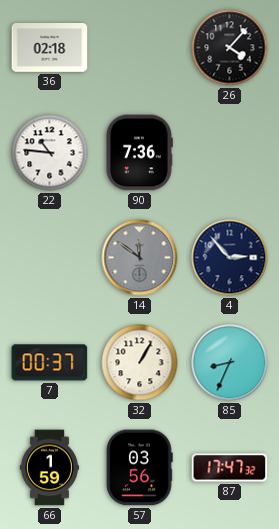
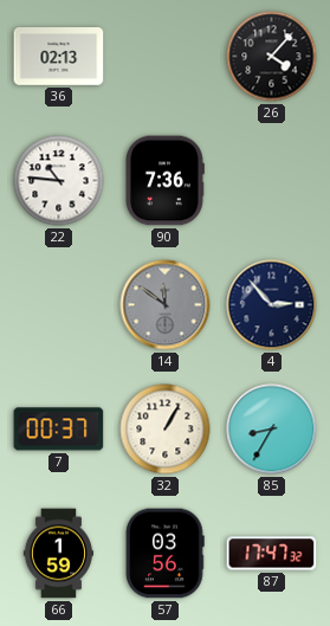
36: 02:18 -> 02:13 (59, 57)
85: 8:34 -> 8:35 (272, 430)
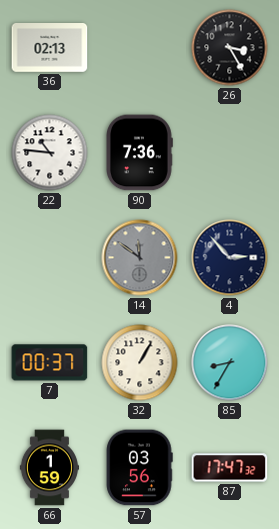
26: 4:07 -> 3:25 (230, 48)
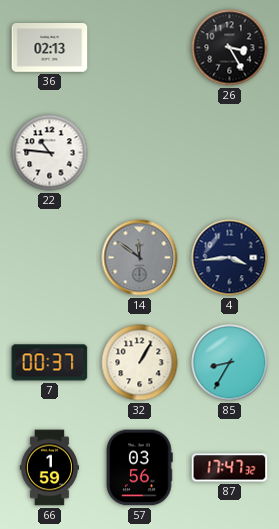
90: 7:36 -> none (140, 153)
4: 2:53 -> 3:44 (230, 258)
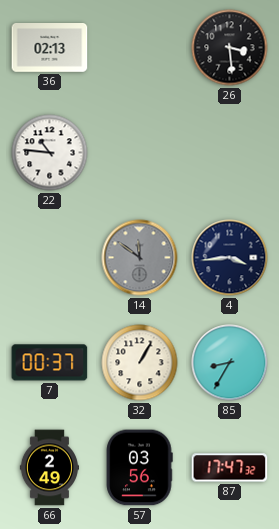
26: 3:25 -> 3:29 (230, 48)
66: 1:59 -> 2:49 (49, 468)
